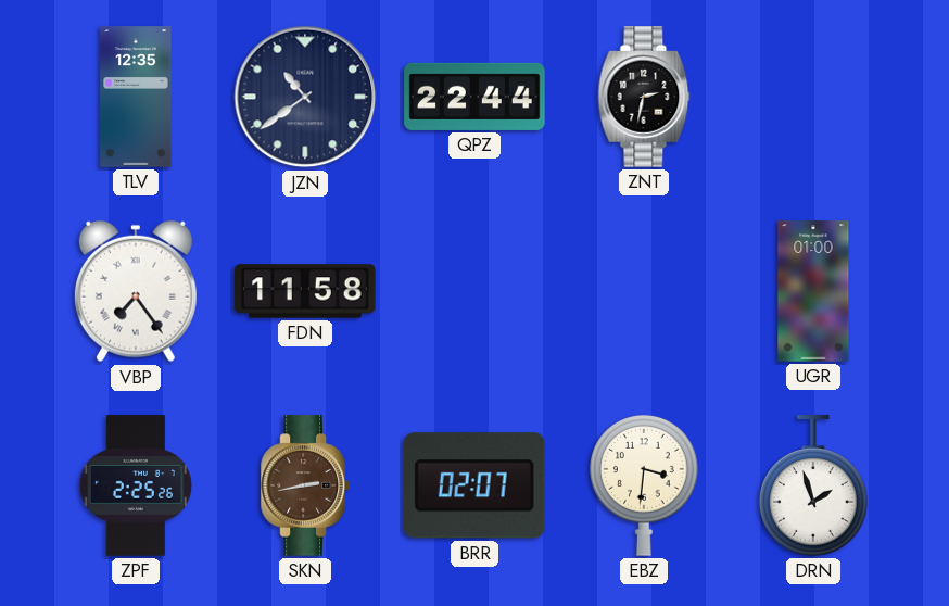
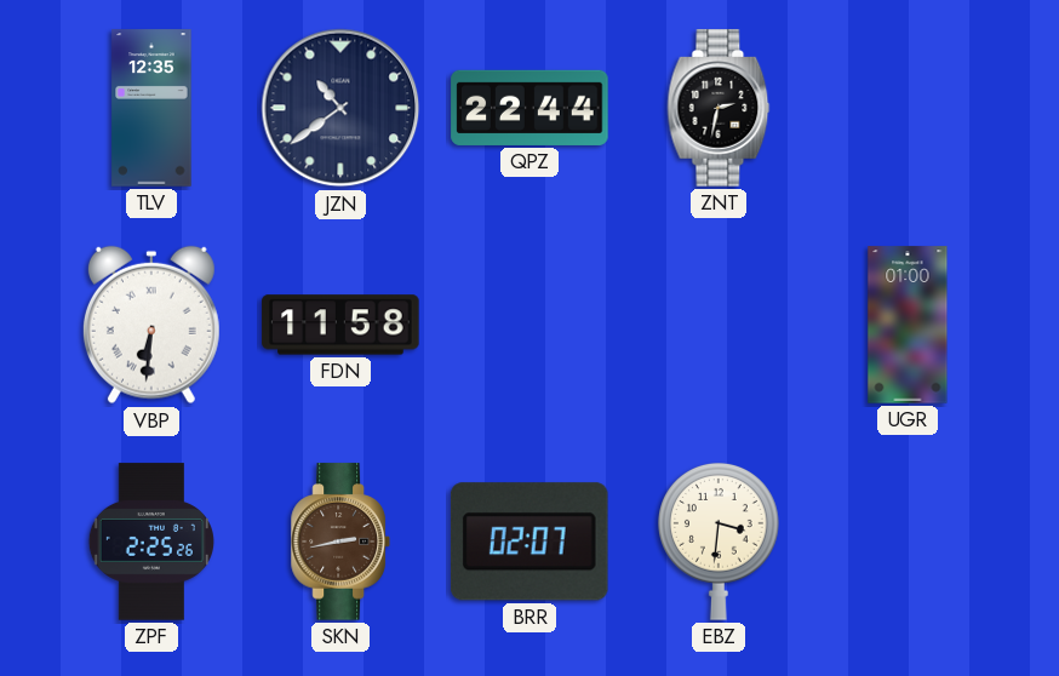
VBP: 7:24 -> 6:31 (151, 325)
DRN: 1:57 -> none (814, 485)
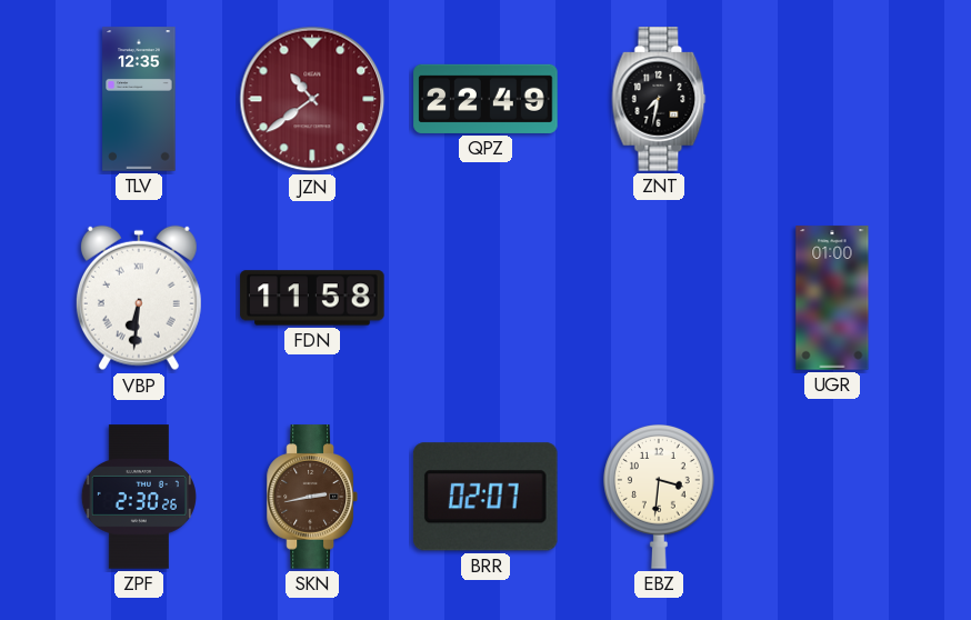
JZN dial: navy -> burgundy (312, 99)
QPZ: 22:44 -> 22:49 (485, 99)
ZNT: 2:32 -> 7:32 (659, 99)
ZPF: 2:25 -> 2:30 (139, 497)
